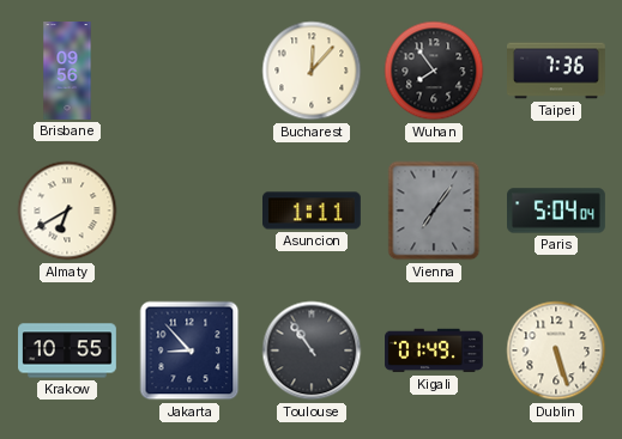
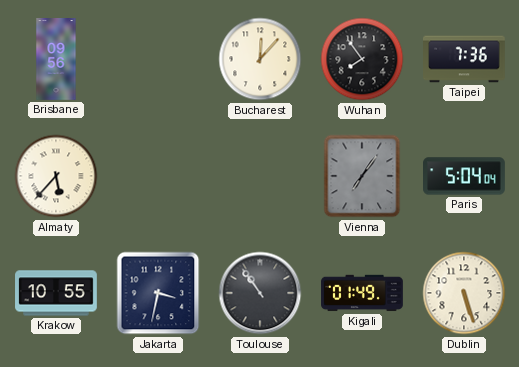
Almaty: 6:40 -> 5:37 (56, 176)
Asuncion: 1:11 -> none (313, 211)
Jakarta: 8:53 -> 3:32 (158, 293)
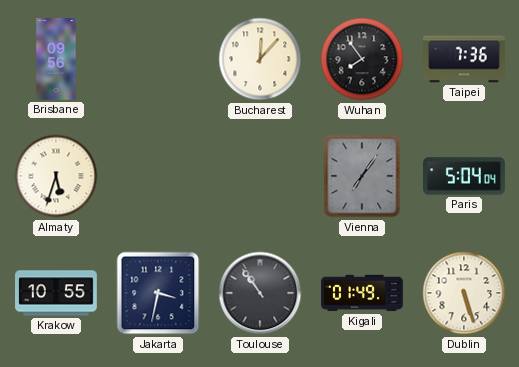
Almaty: 5:37 -> 5:33 (56, 176)
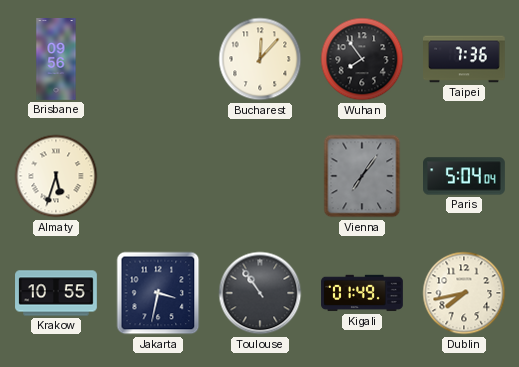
Dublin: 5:27 -> 7:43 (464, 293)
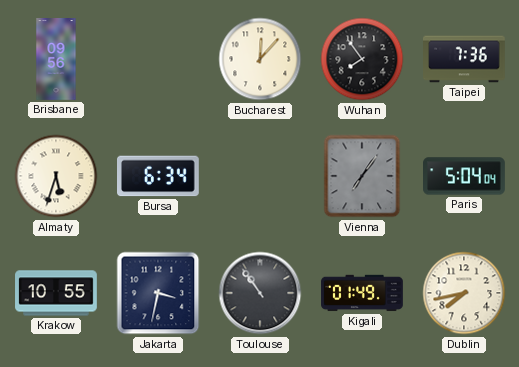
Bursa: none -> 6:34 (159, 176)
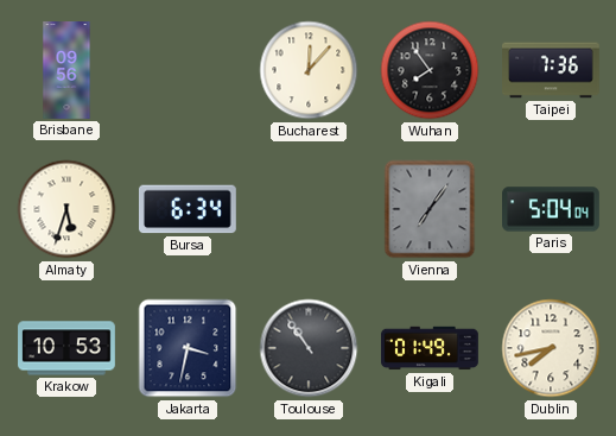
Krakow: 10:55 -> 10:53 (66, 348)
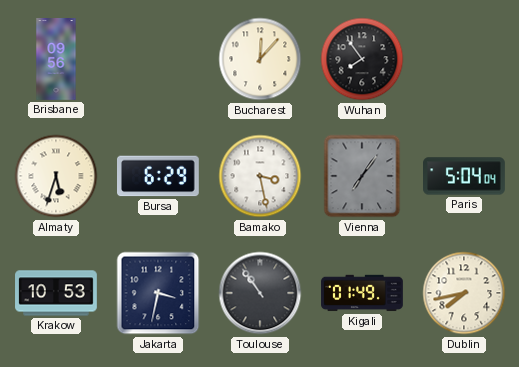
Taipei: 7:36 -> none (552, 70)
Bursa: 6:34 -> 6:29 (159, 176)
Bamako: none -> 3:28 (260, 176)
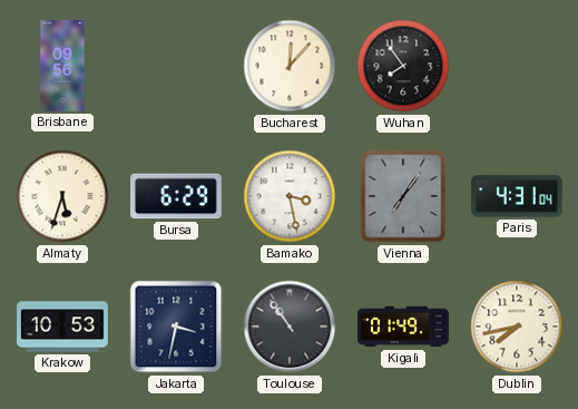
Paris: 5:04 -> 4:31 (518, 196)
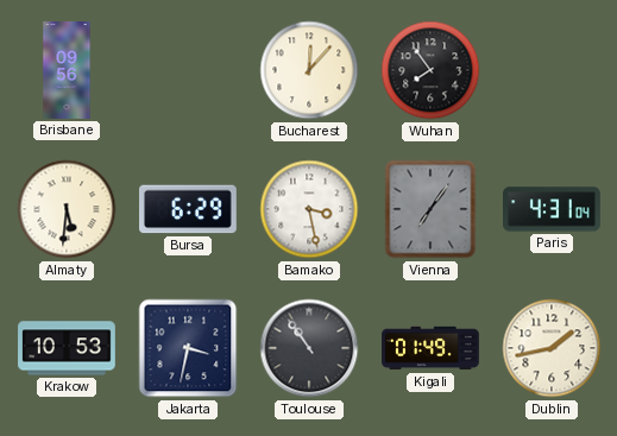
Almaty: 5:33 -> 5:31 (67, 209)
Dublin: 7:43 -> 1:43 (552, 348)
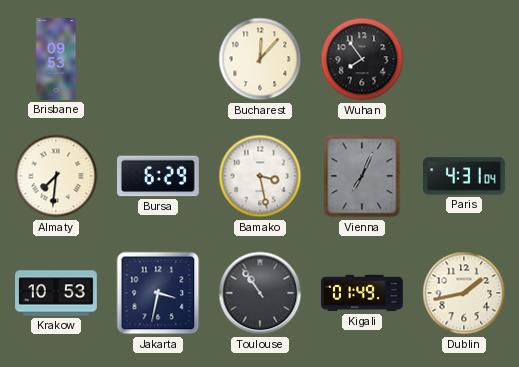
Brisbane: 09:56 -> 09:53 (56, 59)
Almaty: 5:31 -> 7:31 (56, 176)
Vienna: 7:06 -> 7:04 (362, 176)
